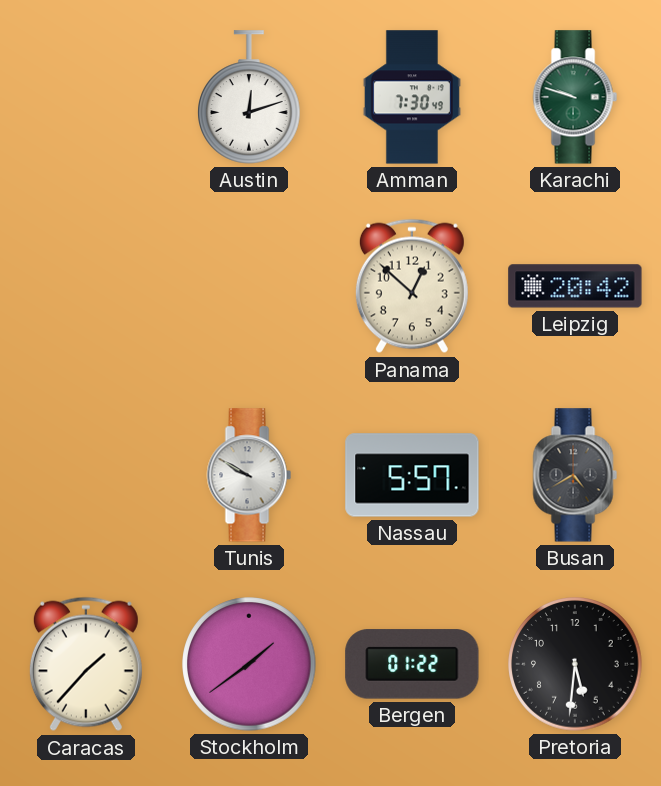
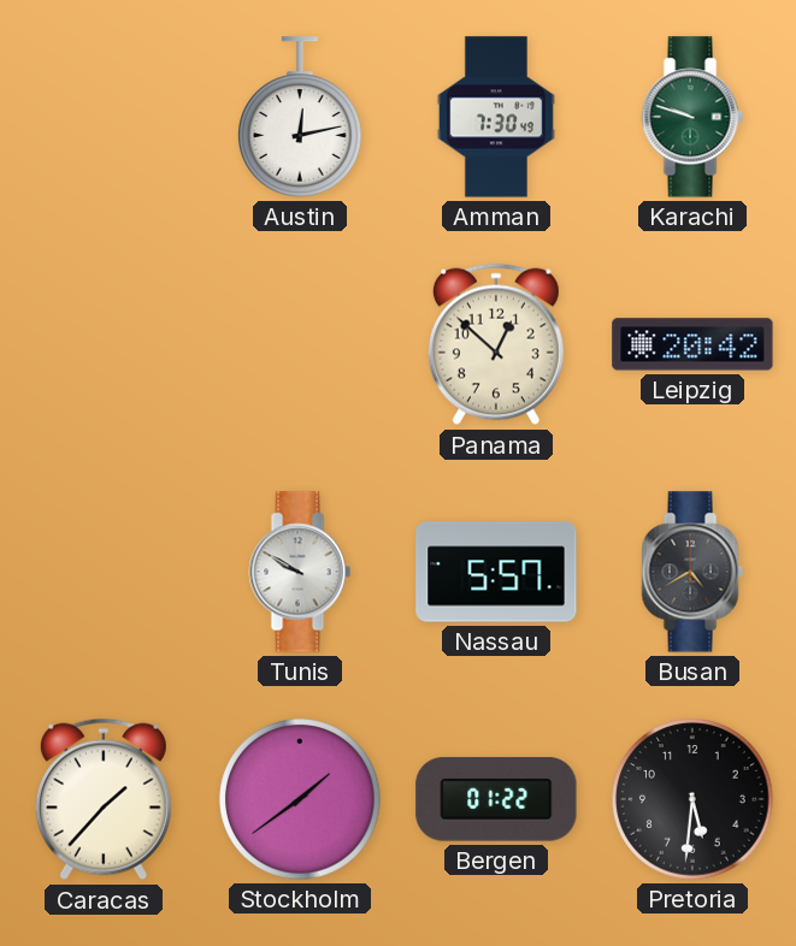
Austin: 12:12 -> 12:13 (301, 117)
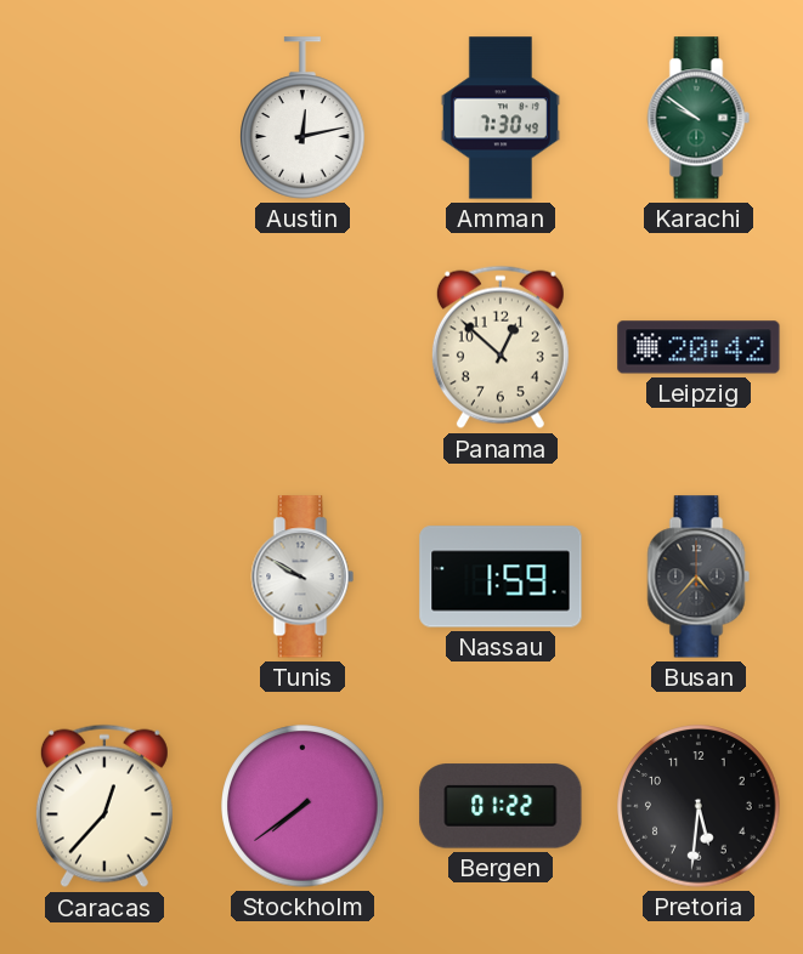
Karachi: 9:48 -> 9:51 (699, 118)
Nassau: 5:57 -> 1:59 (501, 577)
Busan: 4:40 -> 4:37 (699, 577)
Caracas: 1:37 -> 12:37 (104, 806)
Stockholm: 1:39 -> 7:39 (302, 806)
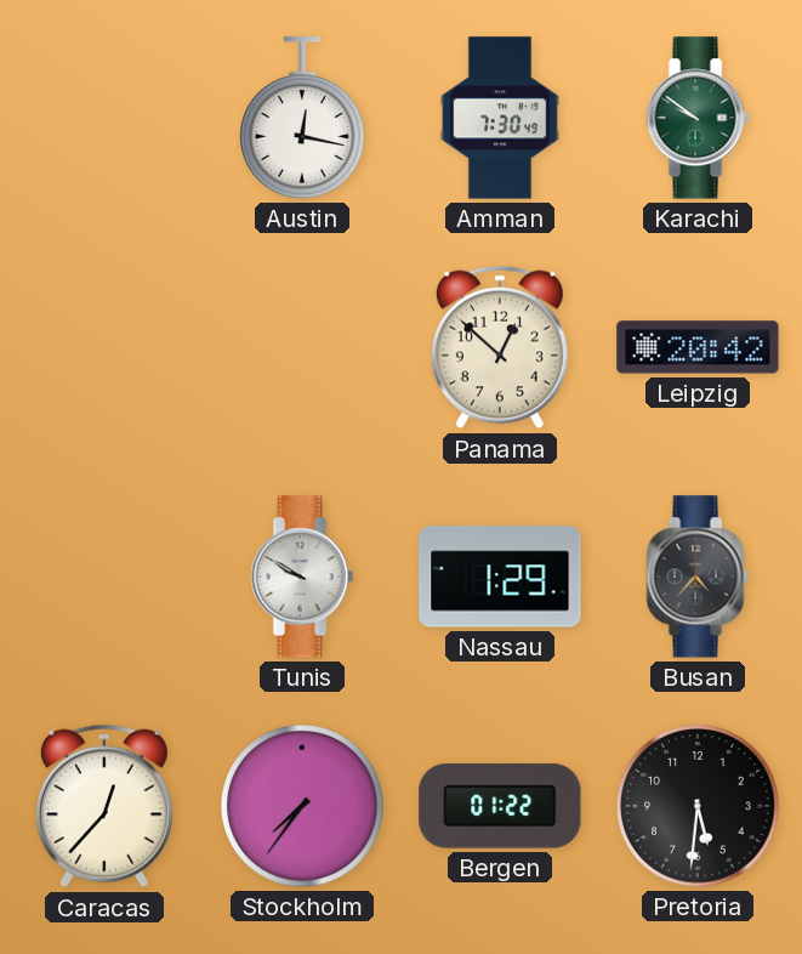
Austin: 12:13 -> 12:17 (303, 118)
Nassau: 1:59 -> 1:29 (500, 577)
Stockholm: 7:39 -> 7:36 (302, 806)
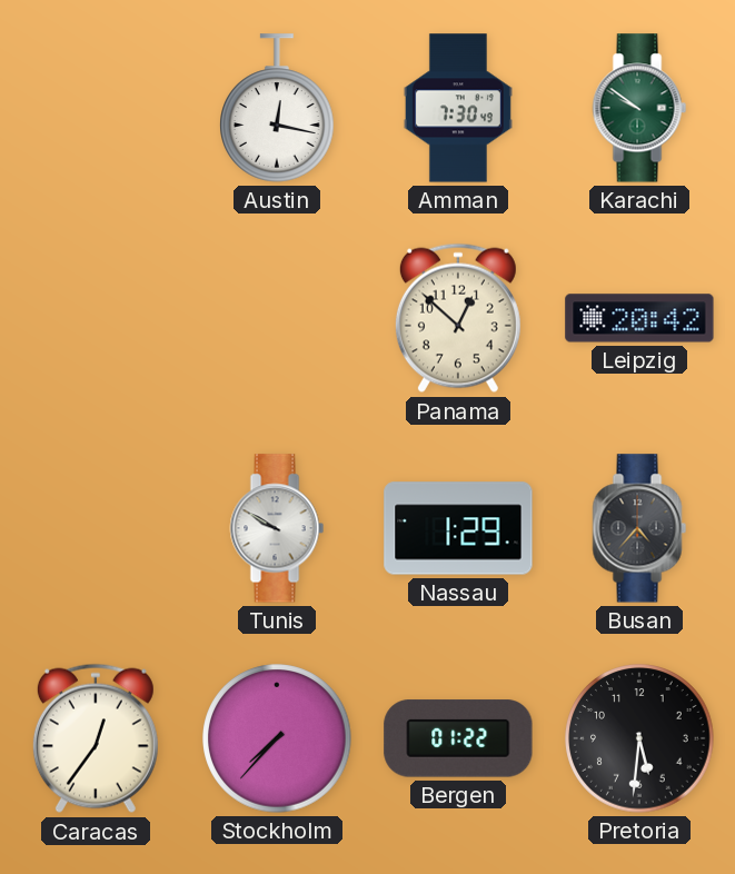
Caracas: 12:37 -> 12:36 (96, 738)
Stockholm: 7:36 -> 7:37 (277, 738)
